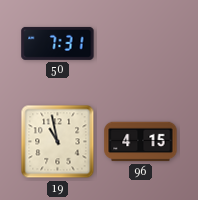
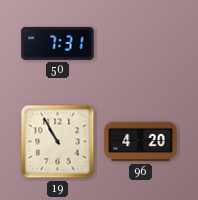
19: 10:58 -> 10:55 (58, 142)
96: 4:15 -> 4:20 (141, 142)
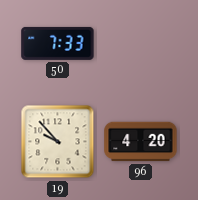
50: 7:31 -> 7:33 (58, 43)
19: 10:55 -> 9:53 (58, 142)
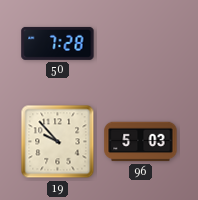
50: 7:33 -> 7:28 (58, 43)
96: 4:20 -> 5:03 (141, 142)
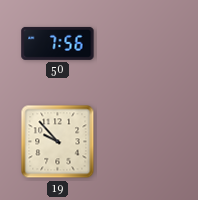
50: 7:28 -> 7:56 (58, 43)
96: 5:03 -> none (141, 142)
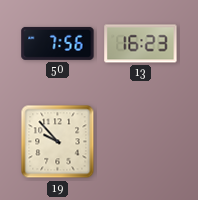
13: none -> 16:23 (141, 44)
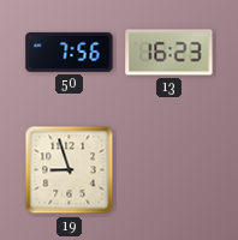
19: 9:53 -> 8:57 (70, 170)
